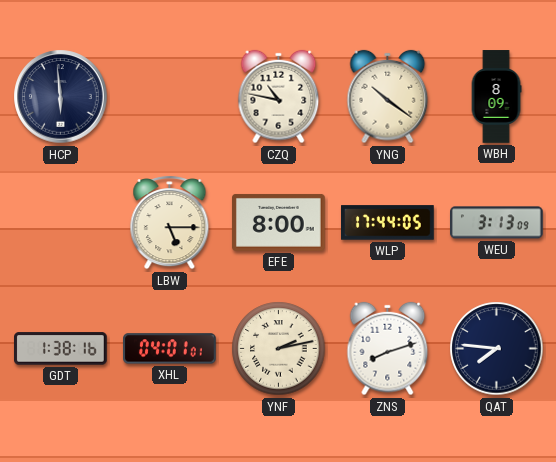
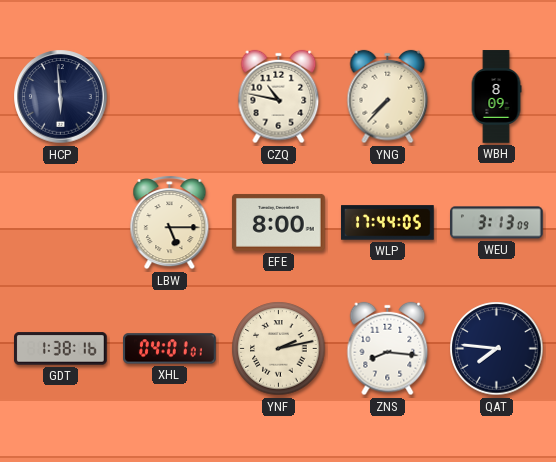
YNG: 10:21 -> 7:37 (388, 97)
ZNS: 8:12 -> 8:16 (388, 349)
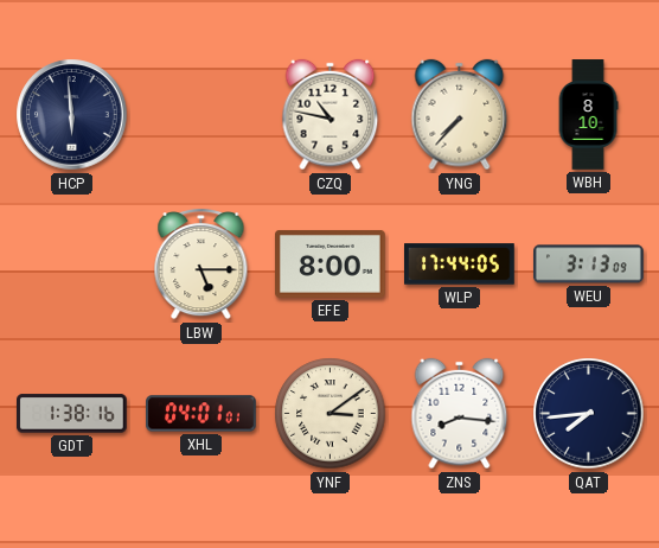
WBH: 8:09 -> 8:10 (588, 115)
YNF: 2:13 -> 3:09 (331, 414)
QAT: 7:46 -> 7:44 (589, 414)
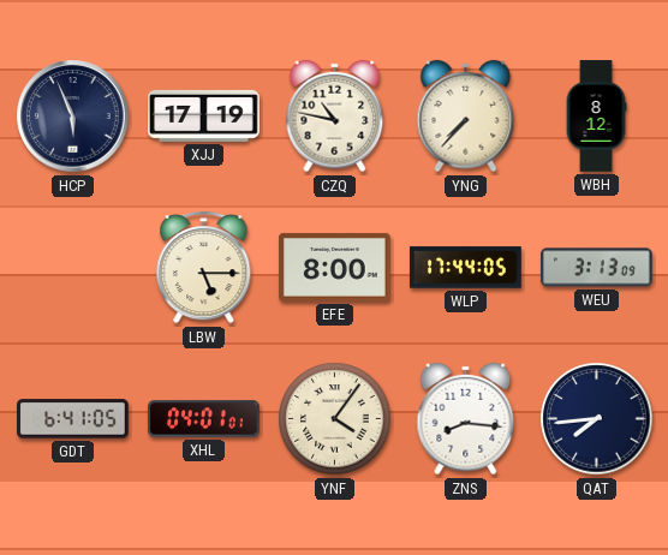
HCP: 5:59 -> 5:56 (73, 117)
XJJ: none -> 17:19 (204, 115)
WBH: 8:10 -> 8:12 (596, 117)
GDT: 1:38 -> 6:41 (73, 419)
YNF: 3:09 -> 4:06 (335, 419)
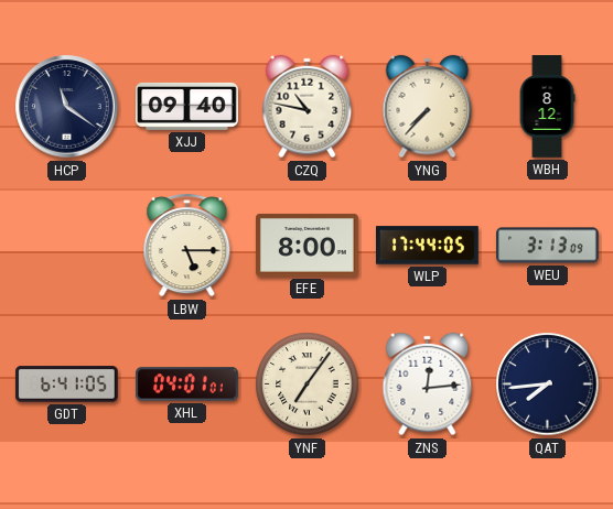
HCP: 5:56 -> 11:21 (67, 107)
XJJ: 17:19 -> 09:40 (187, 106)
YNF: 4:06 -> 7:06 (308, 385)
ZNS: 8:16 -> 12:14 (428, 385)
